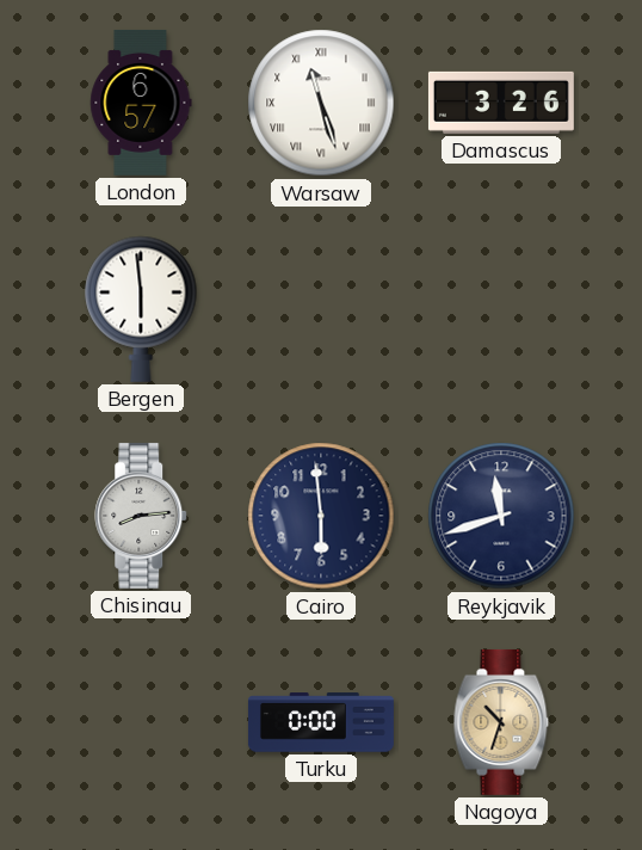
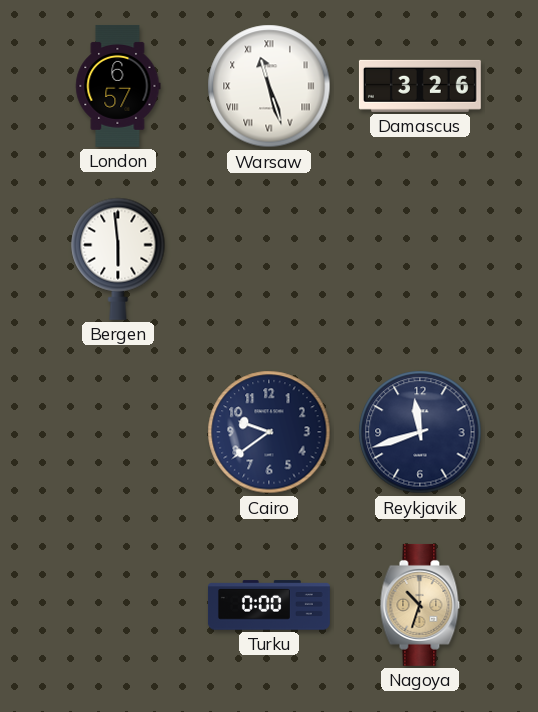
Chisinau: 8:14 -> none (142, 516)
Cairo: 5:59 -> 9:39 (269, 432)
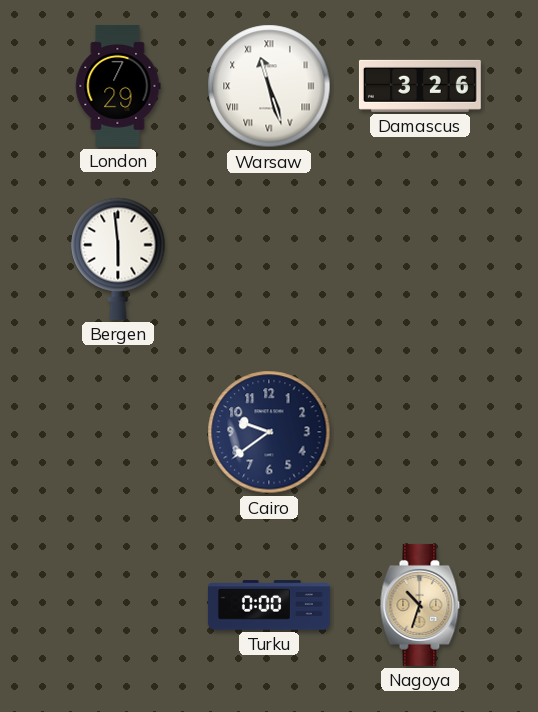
London: 6:57 -> 7:29 (118, 86)
Reykjavik: 11:42 -> none (420, 432)
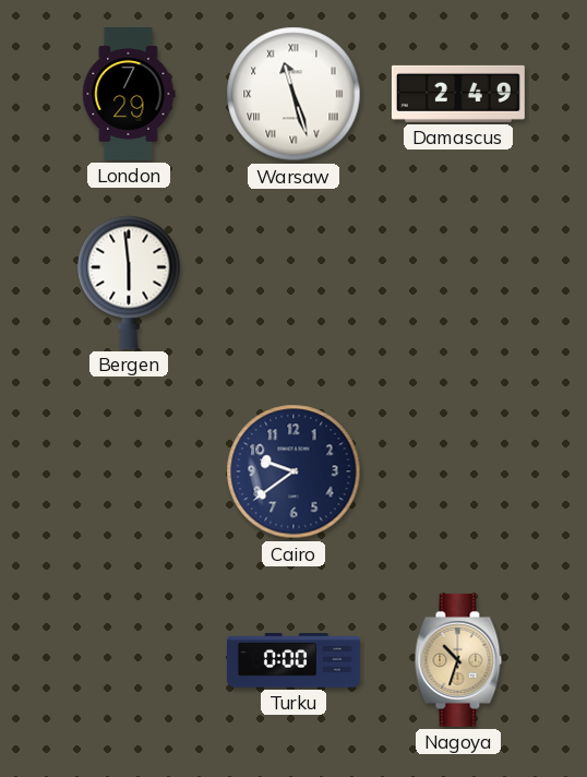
Damascus: 3:26 -> 2:49 (458, 94)
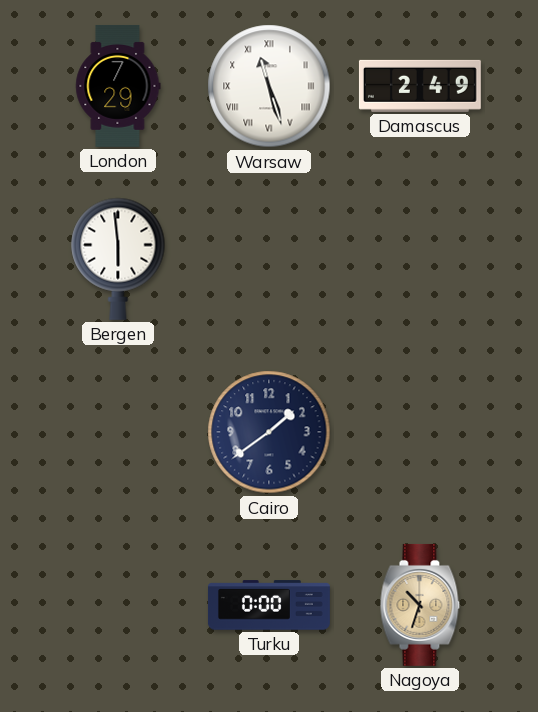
Cairo: 9:39 -> 1:39 (269, 432)
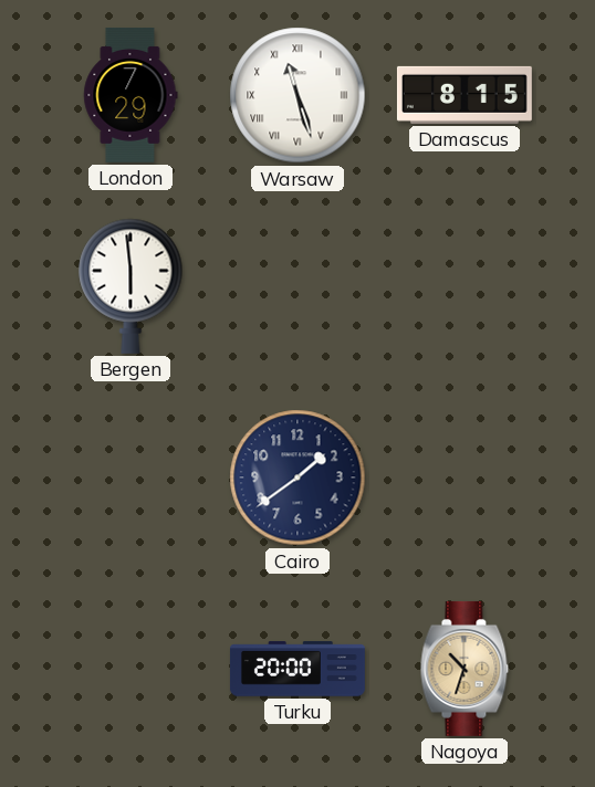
Damascus: 2:49 -> 8:15 (464, 95)
Turku: 0:00 -> 20:00 (297, 669)
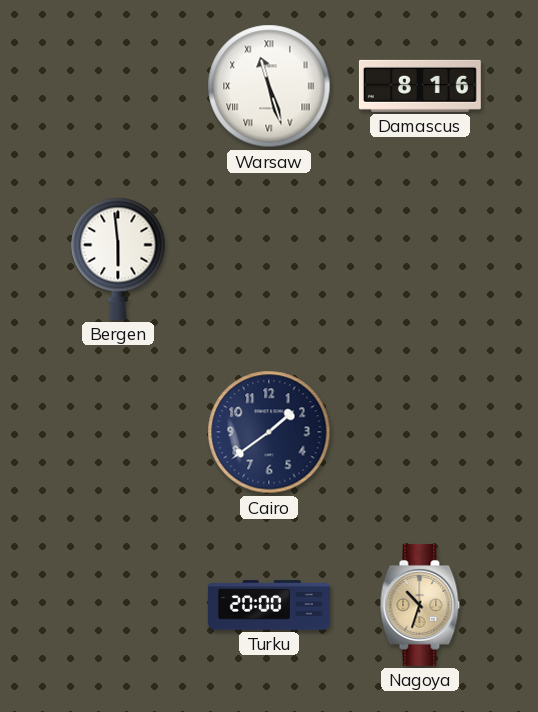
London: 7:29 -> none (131, 95)
Damascus: 8:15 -> 8:16 (420, 86)
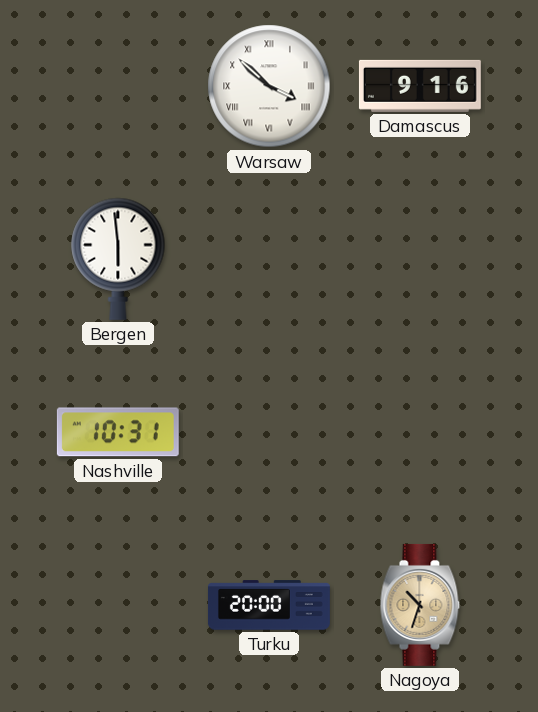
Warsaw: 11:27 -> 3:52 (269, 86)
Damascus: 8:16 -> 9:16 (420, 86)
Nashville: none -> 10:31 (118, 432)
Cairo: 1:39 -> none (269, 432)
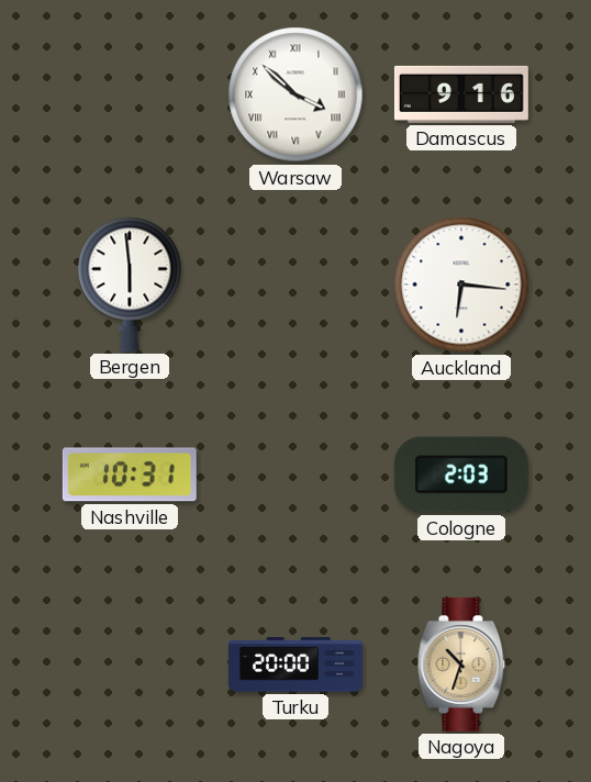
Auckland: none -> 6:16 (461, 284)
Cologne: none -> 2:03 (461, 474)
